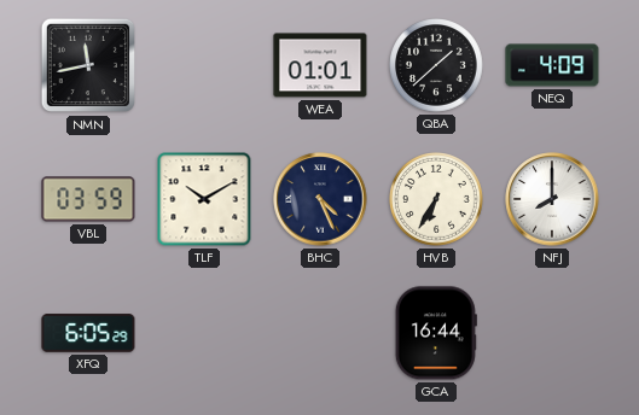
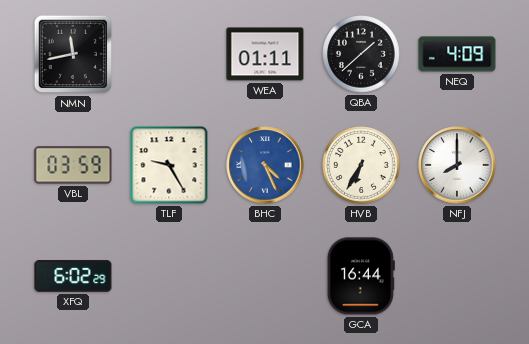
WEA: 01:01 -> 01:11 (265, 54)
TLF: 10:10 -> 9:25 (169, 165)
BHC dial: navy -> blue (265, 165)
XFQ: 6:05 -> 6:02 (73, 276)
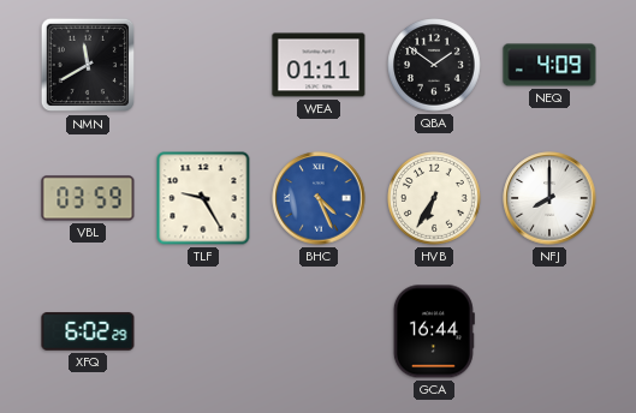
NMN: 11:43 -> 11:40 (88, 65)
QBA: 1:38 -> 1:51 (435, 66)
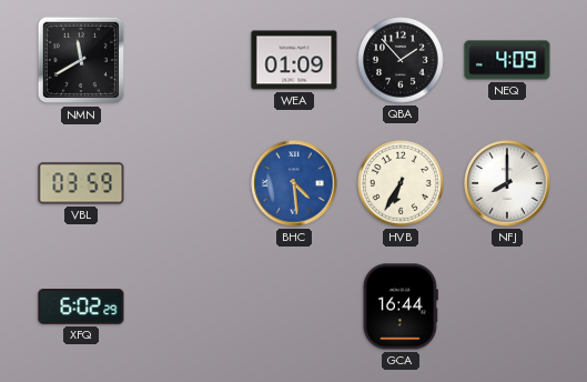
WEA: 01:11 -> 01:09 (294, 60)
QBA: 1:51 -> 1:53 (402, 61)
TLF: 9:25 -> none (203, 198)
BHC: 4:26 -> 4:29 (294, 183)
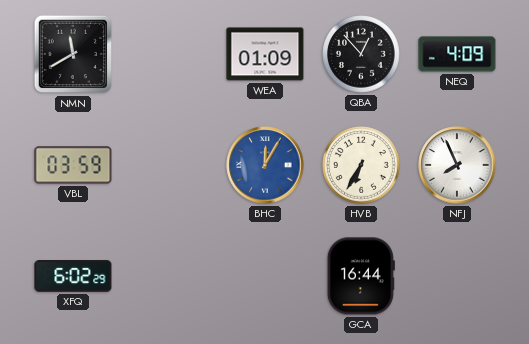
QBA: 1:53 -> 12:53 (362, 55)
BHC: 4:29 -> 12:05 (265, 165)
NFJ: 8:00 -> 7:56 (457, 165)
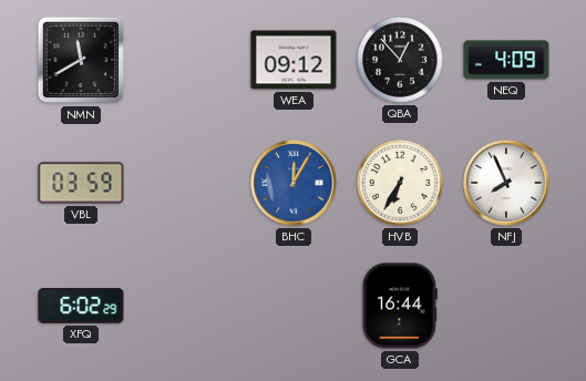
WEA: 01:09 -> 09:12 (294, 60)
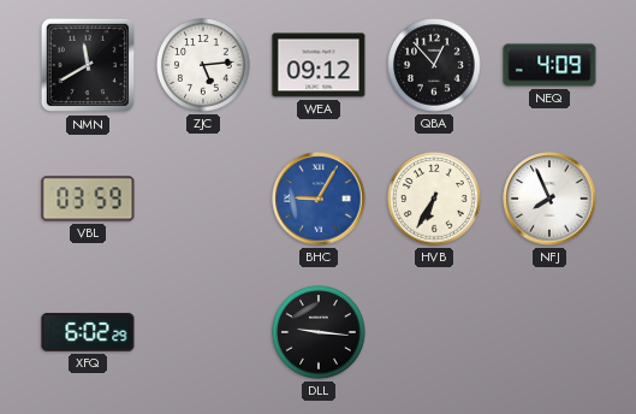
ZJC: none -> 5:14 (204, 66)
BHC: 12:05 -> 9:05 (319, 199)
DLL: none -> 9:16 (320, 333)
GCA: 16:44 -> none (400, 306)
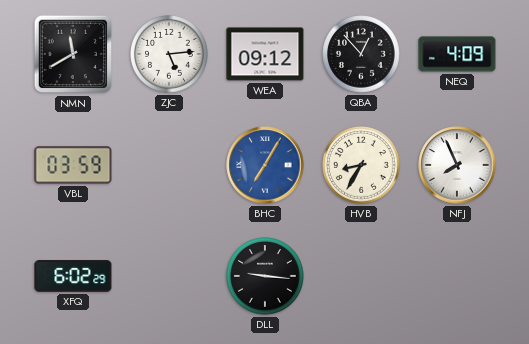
BHC: 9:05 -> 7:05 (265, 165)
HVB: 6:35 -> 8:35 (362, 166)
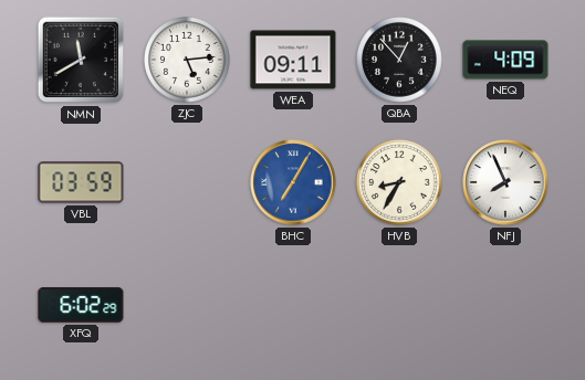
WEA: 09:12 -> 09:11 (293, 60)
DLL: 9:16 -> none (266, 277)
